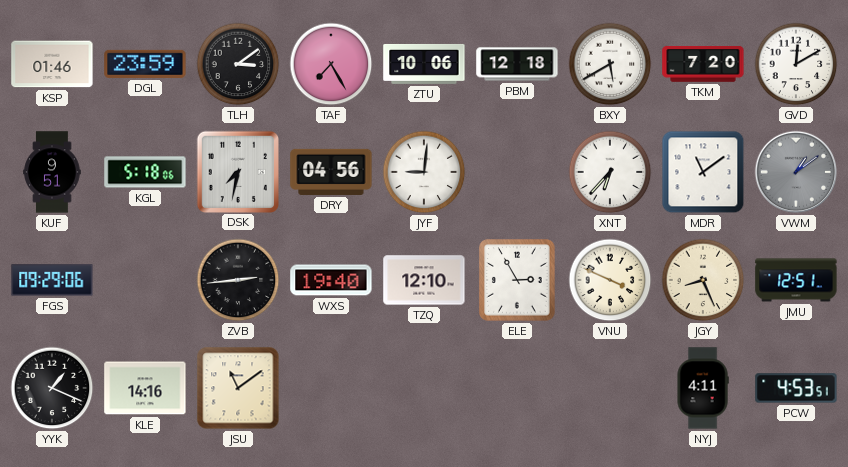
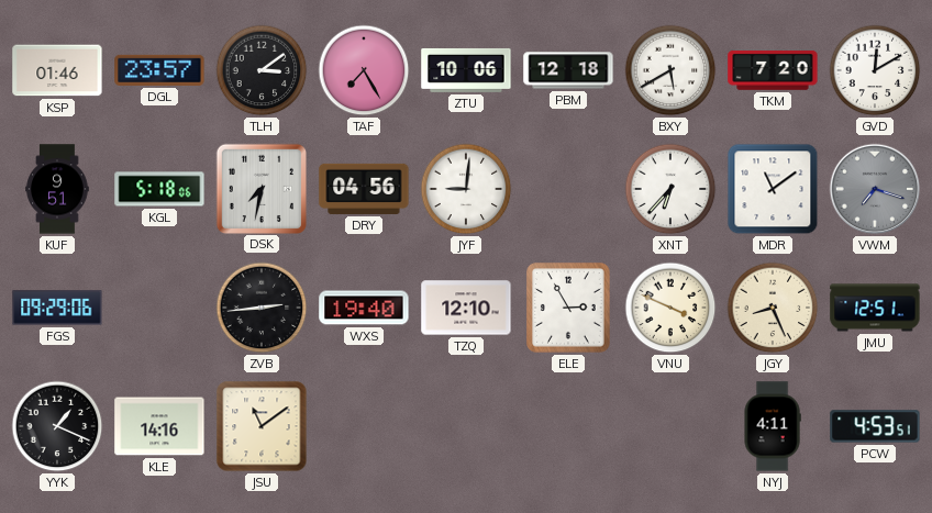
DGL: 23:59 -> 23:57 (159, 70)
VWM: 1:09 -> 7:18 (875, 189)
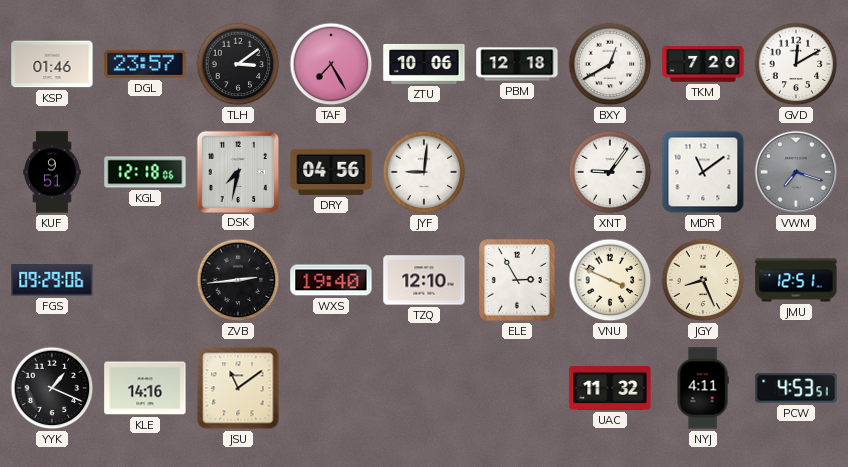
BXY: 5:40 -> 12:40 (610, 64)
KGL: 5:18 -> 12:18 (145, 172)
XNT: 6:37 -> 9:06 (610, 172)
UAC: none -> 11:32 (610, 388)
